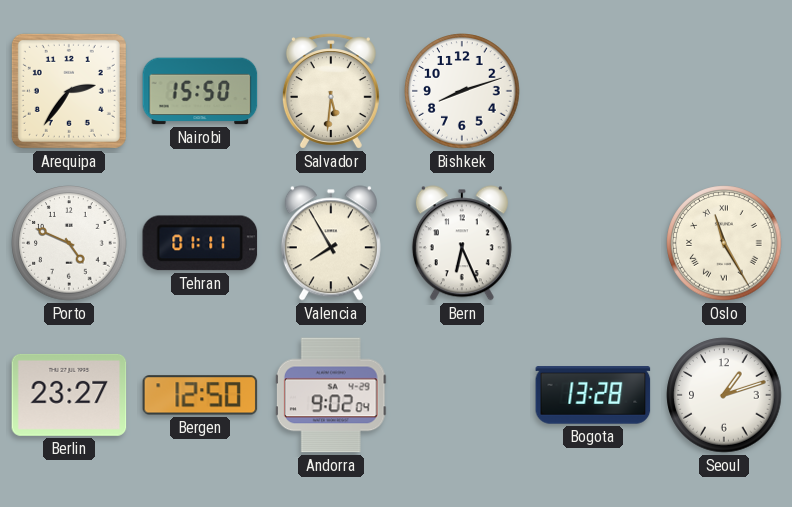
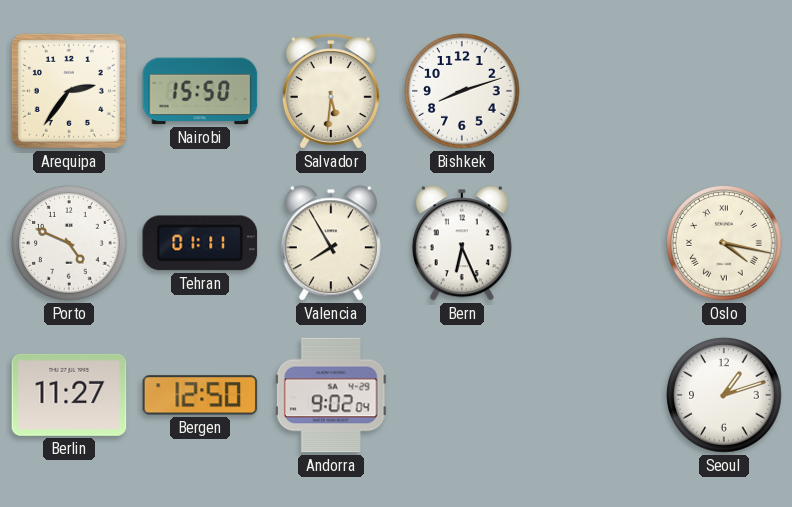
Oslo: 11:25 -> 4:17 (724, 243)
Berlin: 23:27 -> 11:27 (69, 395)
Bogota: 13:28 -> none (593, 395)
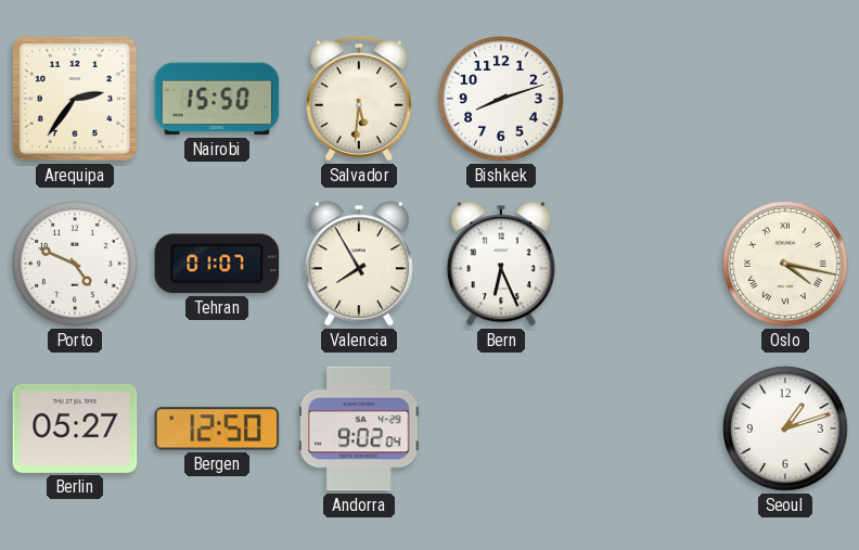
Tehran: 01:11 -> 01:07 (217, 264)
Berlin: 11:27 -> 05:27 (75, 429)
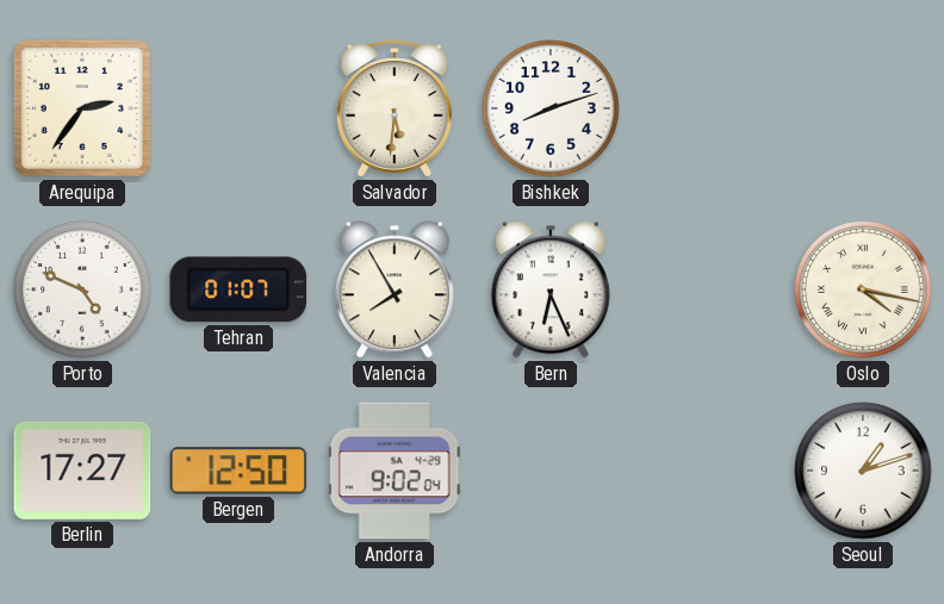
Nairobi: 15:50 -> none (217, 99)
Berlin: 05:27 -> 17:27 (82, 471)
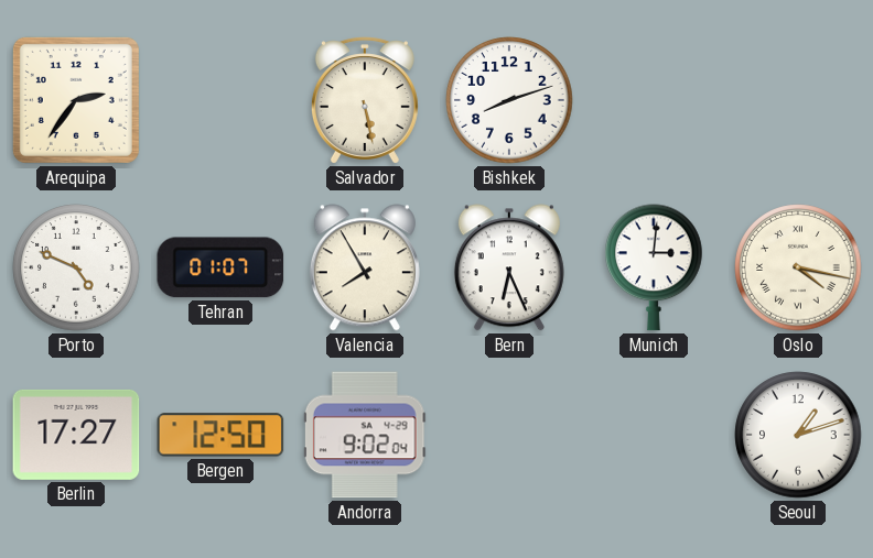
Salvador: 5:31 -> 5:28 (365, 100)
Munich: none -> 3:01 (654, 267)
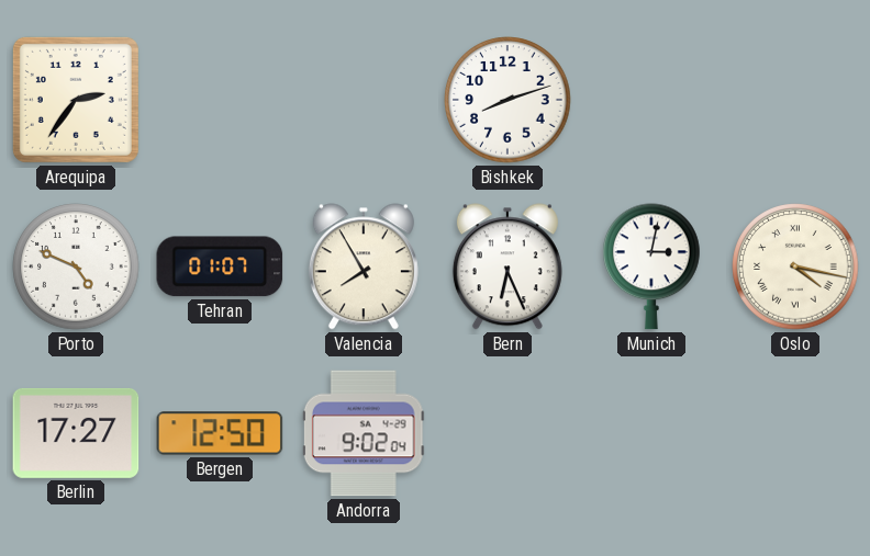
Salvador: 5:28 -> none (365, 100)
Munich: 3:01 -> 3:02 (651, 266)
Seoul: 1:12 -> none (798, 435)
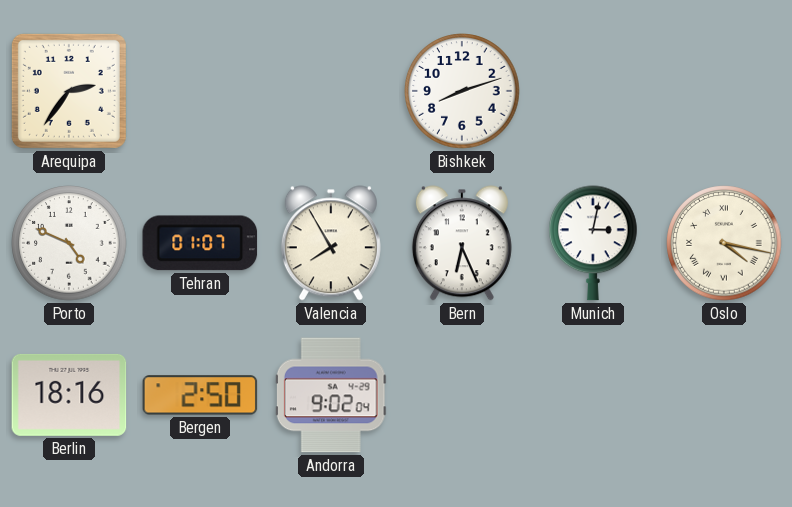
Berlin: 17:27 -> 18:16 (69, 395)
Bergen: 12:50 -> 2:50 (200, 395)
